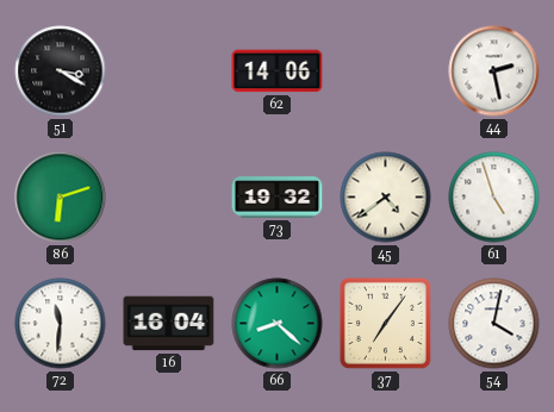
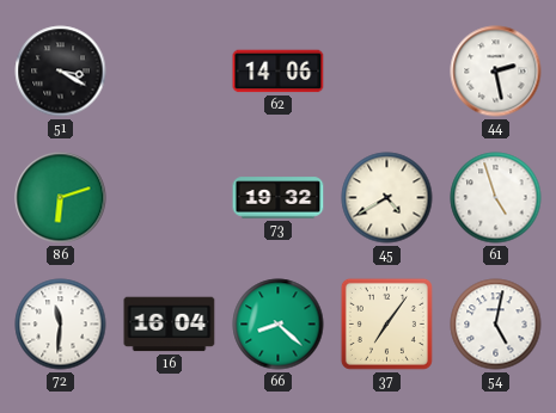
45: 4:39 -> 4:40 (387, 198)
54: 4:02 -> 5:02 (496, 325)
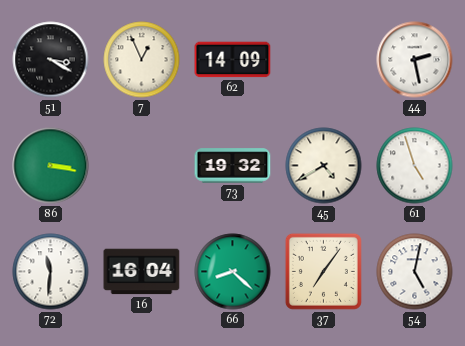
7: none -> 12:56 (142, 60)
62: 14:06 -> 14:09 (233, 60)
86: 6:12 -> 3:17 (51, 166)
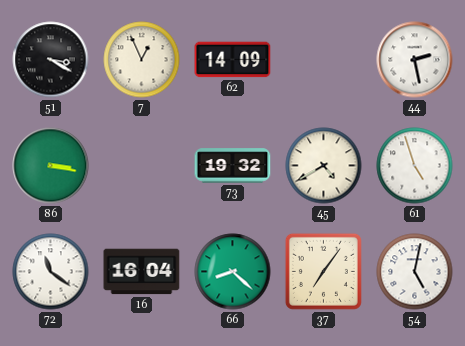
72: 11:31 -> 11:21 (51, 272)
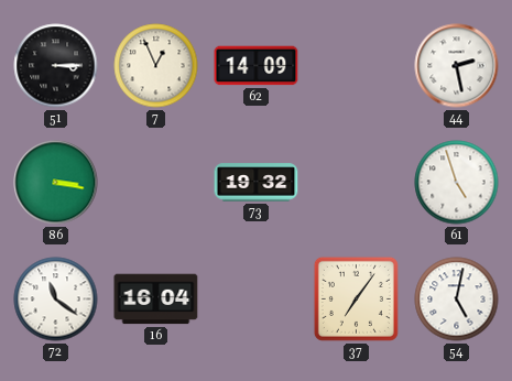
51: 3:20 -> 3:15 (56, 66)
45: 4:40 -> none (324, 166)
66: 8:22 -> none (233, 272)
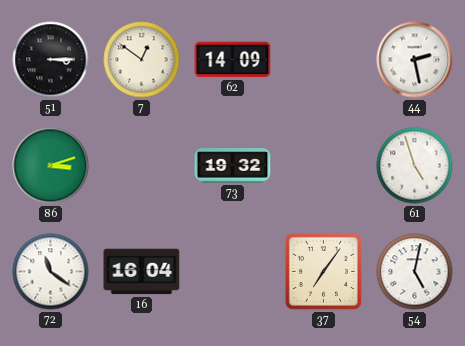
7: 12:56 -> 12:51 (142, 60)
86: 3:17 -> 3:12 (51, 166)
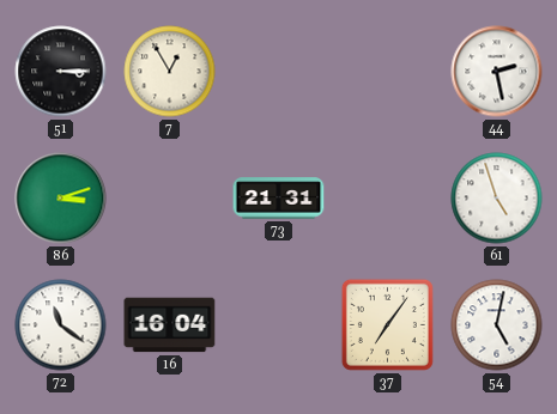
7: 12:51 -> 12:55 (170, 72)
62: 14:09 -> none (233, 60)
73: 19:32 -> 21:31 (279, 199)
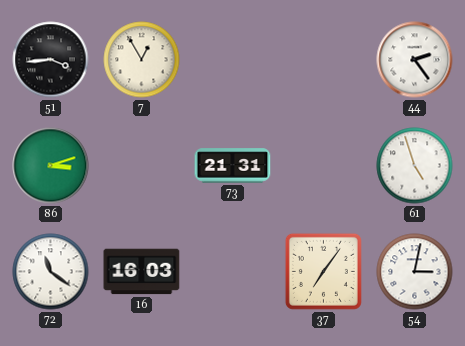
51: 3:15 -> 3:44 (51, 60)
44: 2:28 -> 2:24 (415, 60)
16: 16:04 -> 16:03 (142, 272)
54: 5:02 -> 3:02 (415, 272)
